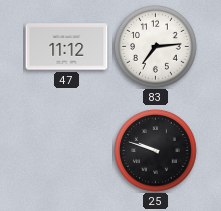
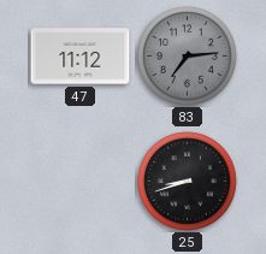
83 dial: white -> grey (188, 57)
25: 9:48 -> 8:42 (188, 182)
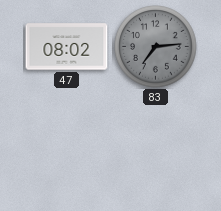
47: 11:12 -> 08:02 (67, 47)
25: 8:42 -> none (188, 182)
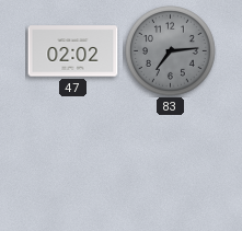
47: 08:02 -> 02:02 (73, 51)
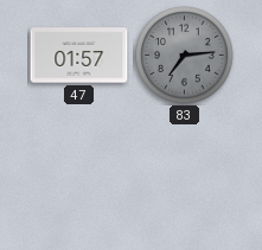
47: 02:02 -> 01:57 (79, 56)
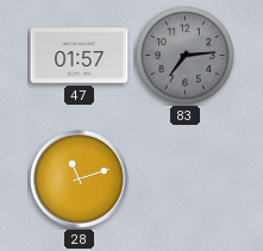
28: none -> 11:12 (80, 180)
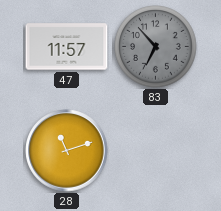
47: 01:57 -> 11:57 (67, 47)
83: 7:14 -> 6:53 (156, 47)
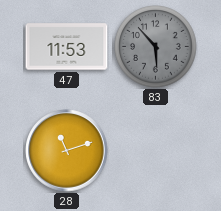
47: 11:57 -> 11:53 (67, 47)
83: 6:53 -> 5:53 (156, 47)
